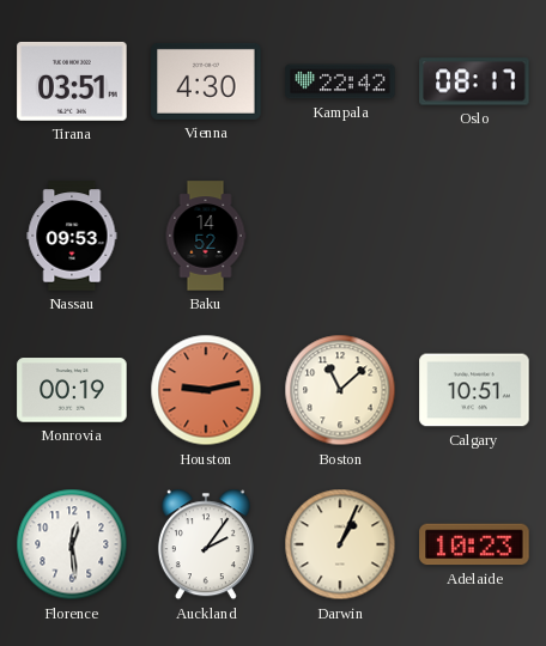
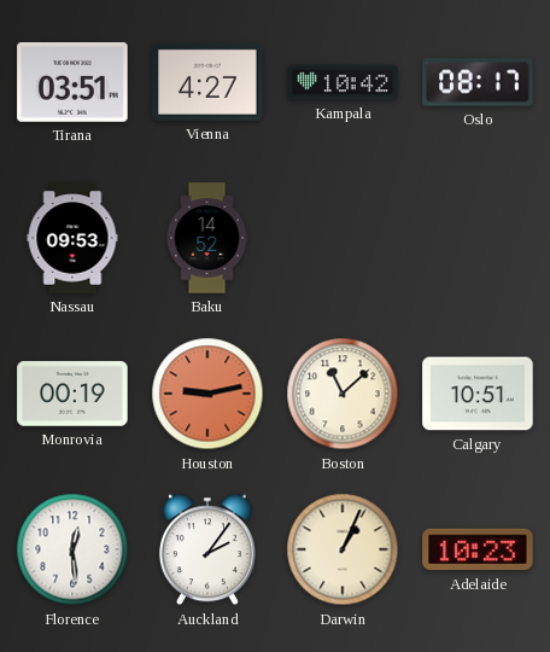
Vienna: 4:30 -> 4:27 (207, 82)
Kampala: 22:42 -> 10:42 (343, 82)
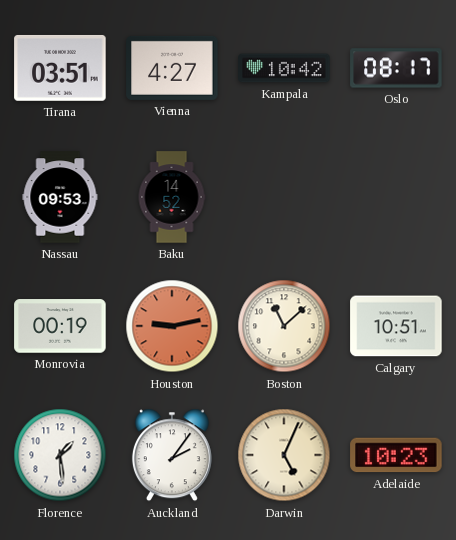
Florence: 12:29 -> 1:29 (60, 455)
Darwin: 1:04 -> 5:04 (284, 455)
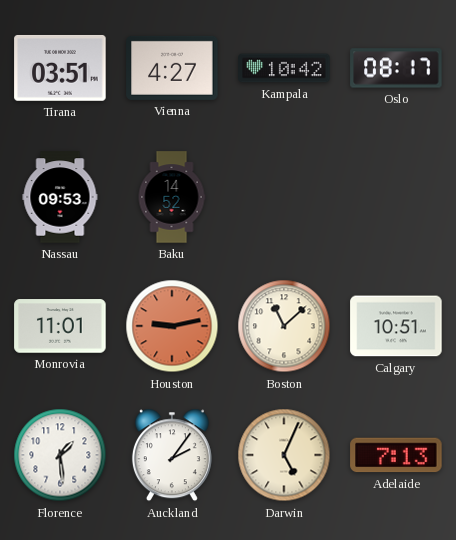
Monrovia: 00:19 -> 11:01 (60, 326)
Adelaide: 10:23 -> 7:13 (396, 455)
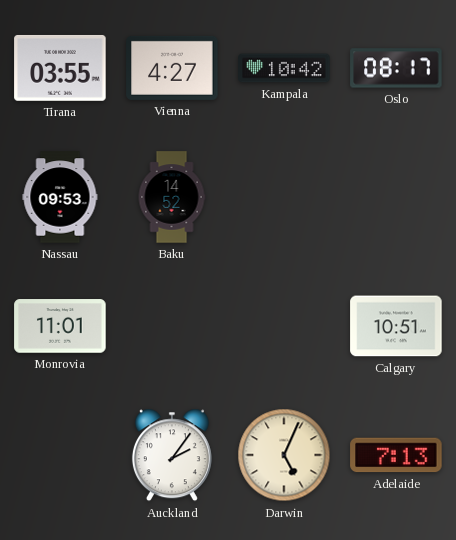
Tirana: 03:51 -> 03:55 (60, 68)
Houston: 9:13 -> none (172, 326)
Boston: 11:08 -> none (284, 326)
Florence: 1:29 -> none (60, 455)
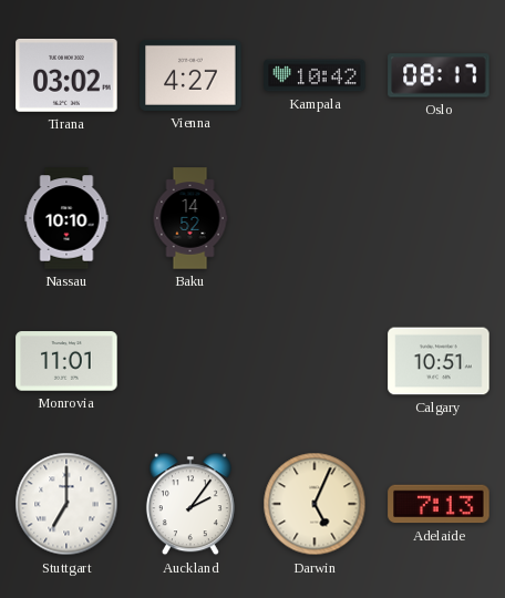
Tirana: 03:55 -> 03:02 (66, 75)
Nassau: 09:53 -> 10:10 (66, 218)
Stuttgart: none -> 7:00 (66, 504)
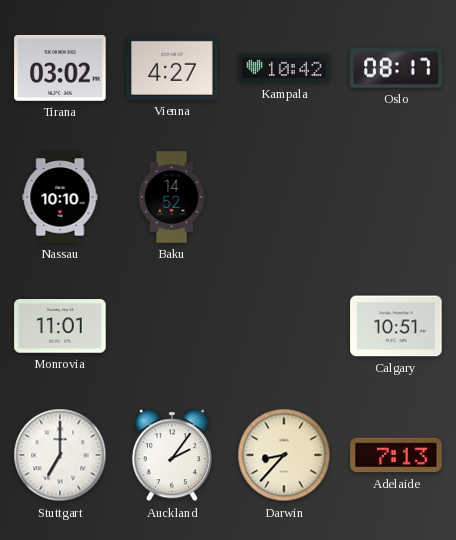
Darwin: 5:04 -> 8:37 (284, 455)
